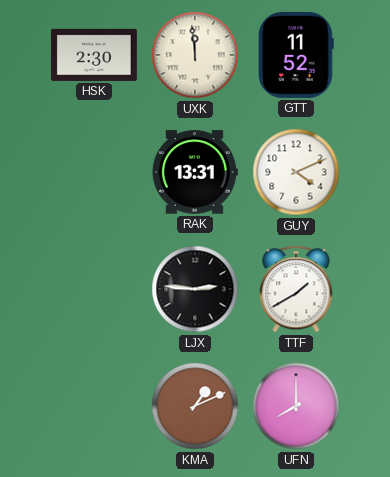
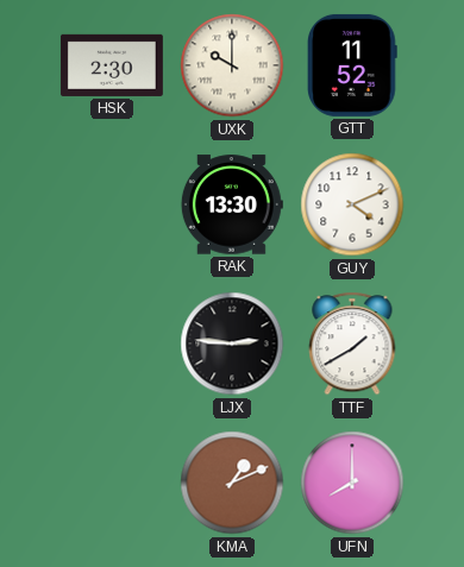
UXK: 11:59 -> 10:00 (232, 65)
RAK: 13:31 -> 13:30 (232, 204)
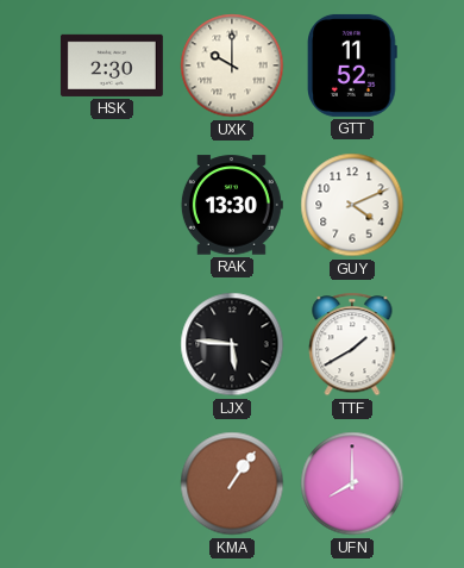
LJX: 2:46 -> 5:46 (232, 344)
KMA: 1:11 -> 1:06 (232, 483)
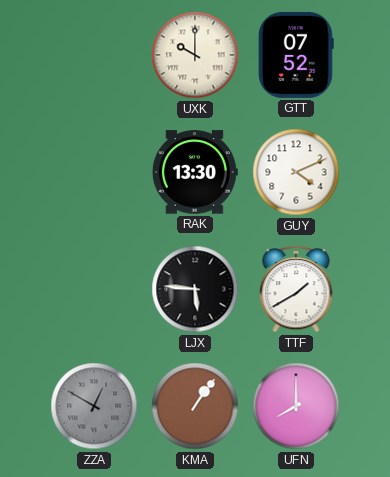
HSK: 2:30 -> none (112, 65)
GTT: 11:52 -> 07:52 (297, 55)
ZZA: none -> 12:50 (94, 406)
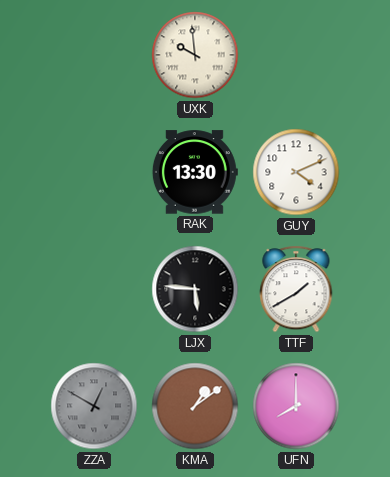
UXK: 10:00 -> 9:59 (195, 55)
GTT: 07:52 -> none (297, 55)
KMA: 1:06 -> 1:09 (195, 406)
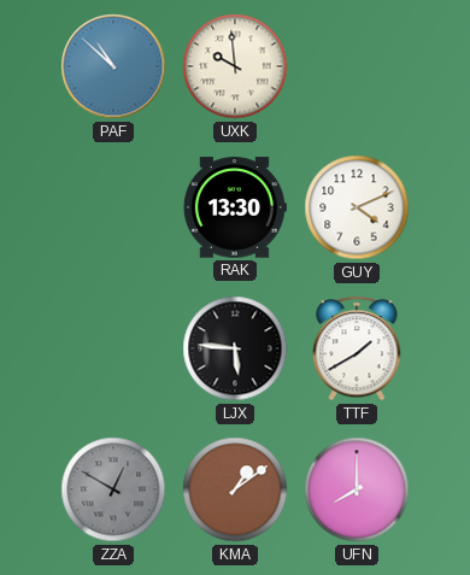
PAF: none -> 10:52 (113, 66)
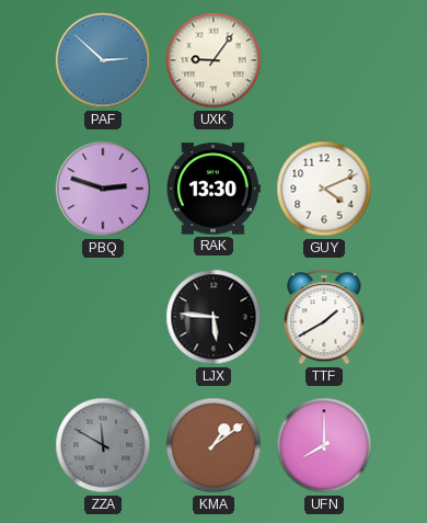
PAF: 10:52 -> 2:52 (103, 60)
UXK: 9:59 -> 9:06 (214, 60)
PBQ: none -> 2:48 (103, 189)
ZZA: 12:50 -> 11:50 (103, 445)
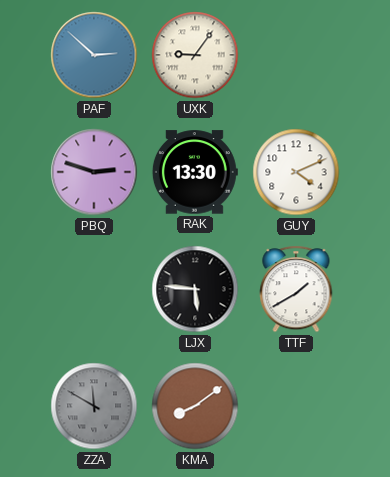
KMA: 1:09 -> 8:09 (195, 406)
UFN: 8:00 -> none (324, 445)
